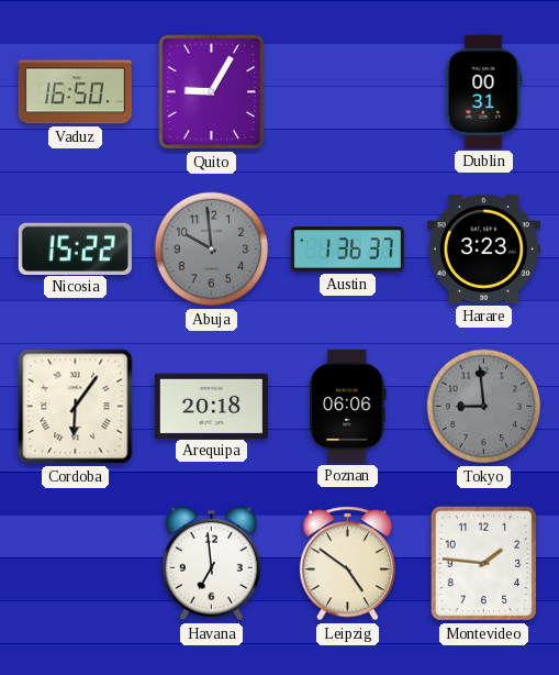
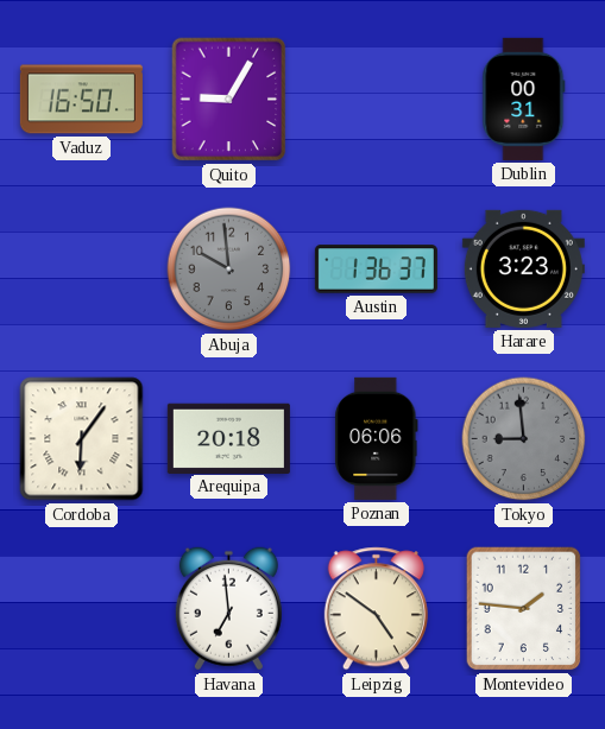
Nicosia: 15:22 -> none (75, 248)
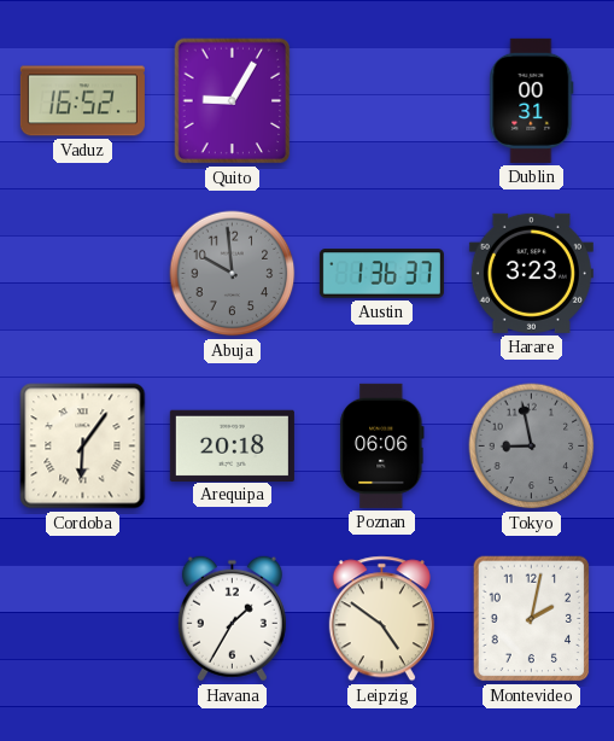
Vaduz: 16:50 -> 16:52 (82, 101)
Tokyo: 8:59 -> 8:58 (532, 447)
Havana: 6:59 -> 1:35 (232, 619)
Montevideo: 1:46 -> 2:02 (532, 619)
